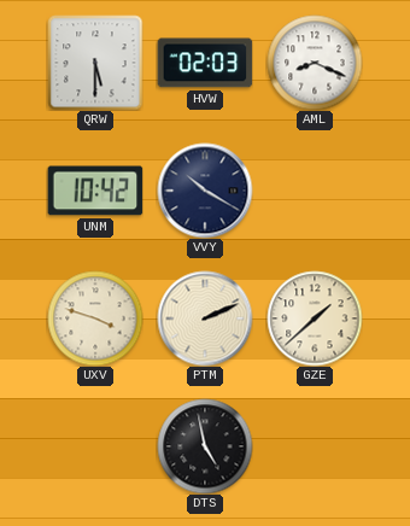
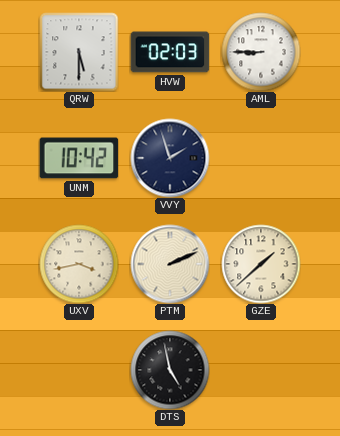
AML: 8:19 -> 8:45 (261, 52)
VVY: 10:20 -> 1:57 (170, 158)
UXV: 3:48 -> 3:43 (79, 264)
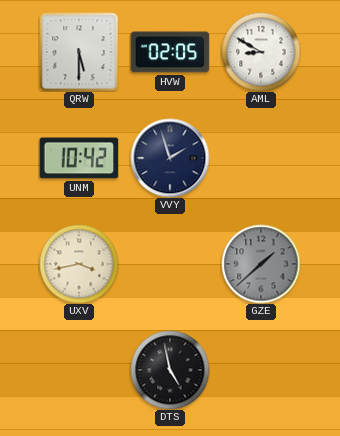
HVW: 02:03 -> 02:05 (170, 52)
AML: 8:45 -> 8:50 (261, 52)
PTM: 2:11 -> none (170, 264)
GZE dial: cream -> grey (261, 264)
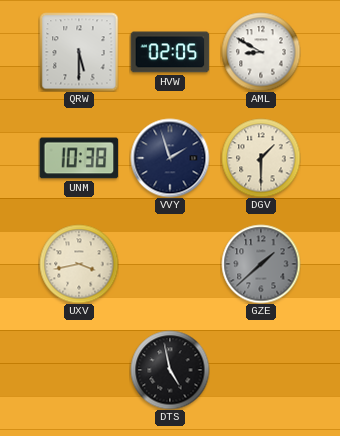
UNM: 10:42 -> 10:38 (79, 158)
DGV: none -> 1:30 (261, 158)
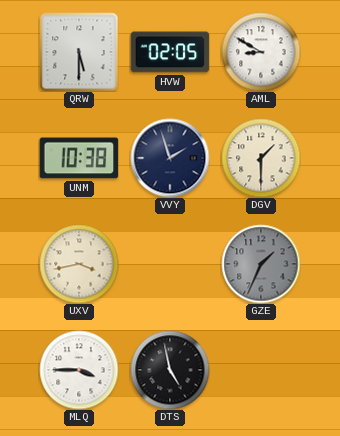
GZE: 1:38 -> 1:34 (261, 264)
MLQ: none -> 3:45 (79, 370)
